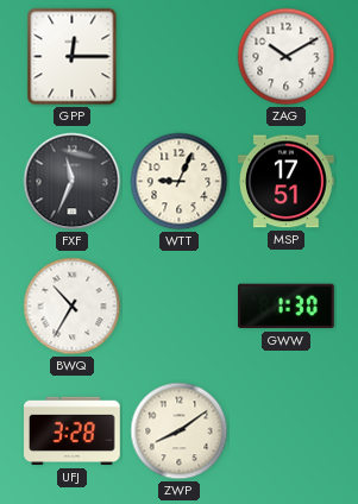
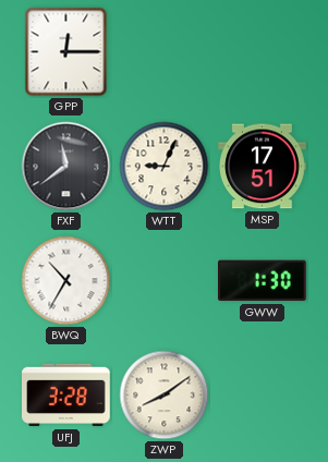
ZAG: 10:10 -> none (287, 57)
FXF: 11:34 -> 11:39 (66, 167)
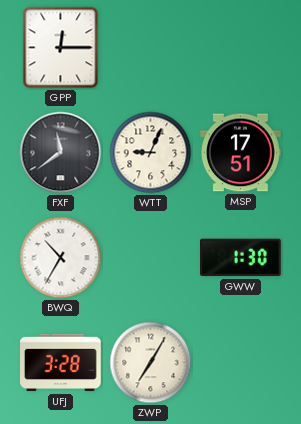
ZWP: 8:09 -> 7:05 (151, 363)
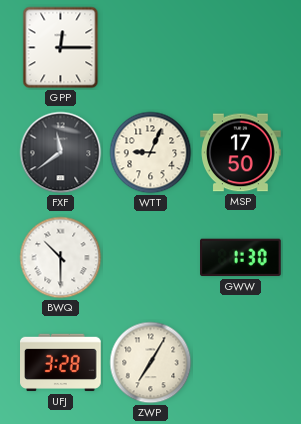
MSP: 17:51 -> 17:50 (241, 153)
BWQ: 10:35 -> 10:30 (61, 258)
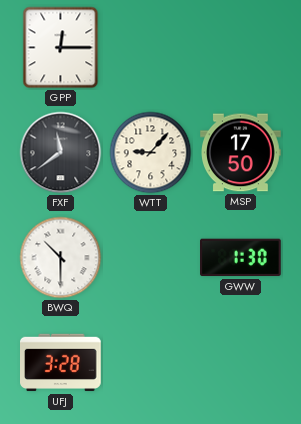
WTT: 9:04 -> 9:07 (151, 153)
ZWP: 7:05 -> none (151, 363)
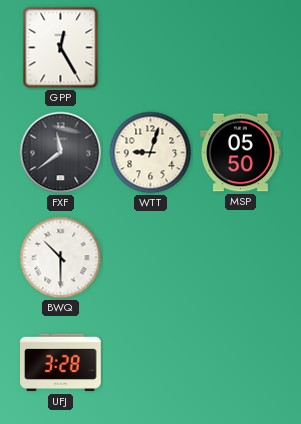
GPP: 12:15 -> 12:25 (61, 48)
WTT: 9:07 -> 9:03 (151, 153)
MSP: 17:50 -> 05:50 (241, 153)
GWW: 1:30 -> none (241, 258)
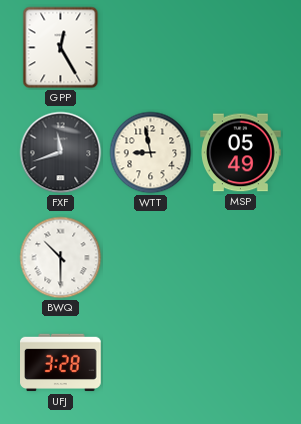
FXF: 11:39 -> 11:42 (61, 153)
WTT: 9:03 -> 8:58 (151, 153)
MSP: 05:50 -> 05:49 (241, 153)
